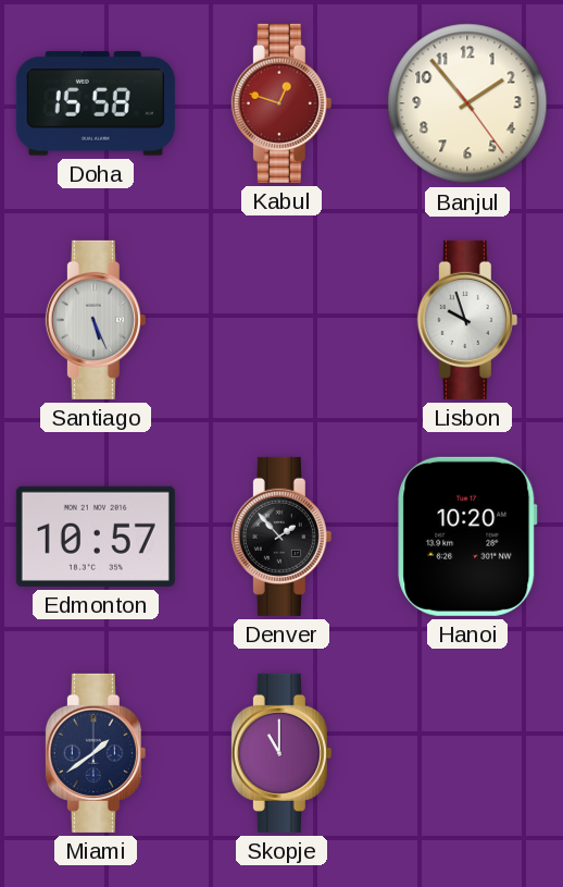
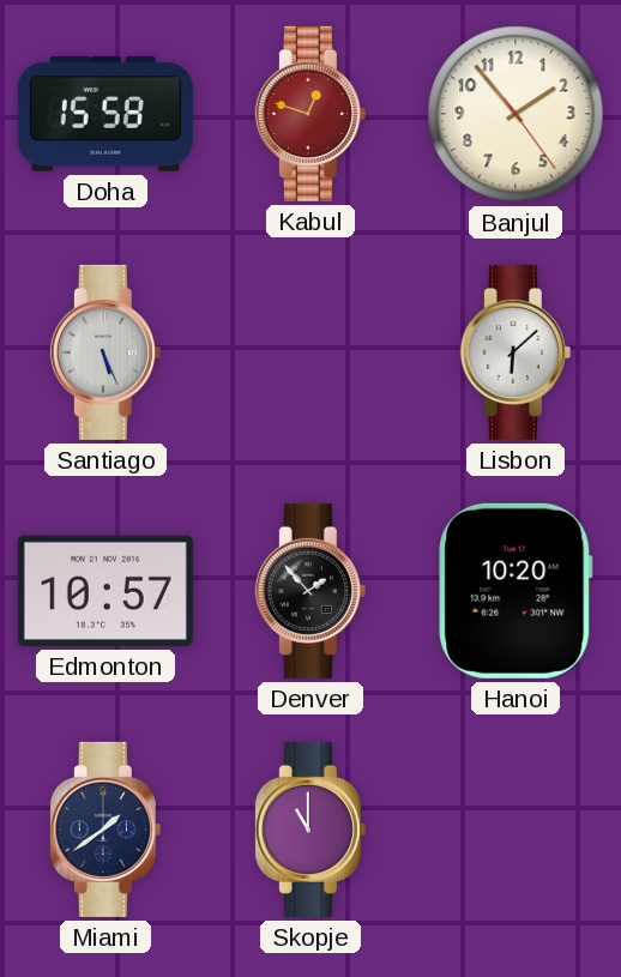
Lisbon: 9:57 -> 6:08 (516, 352)
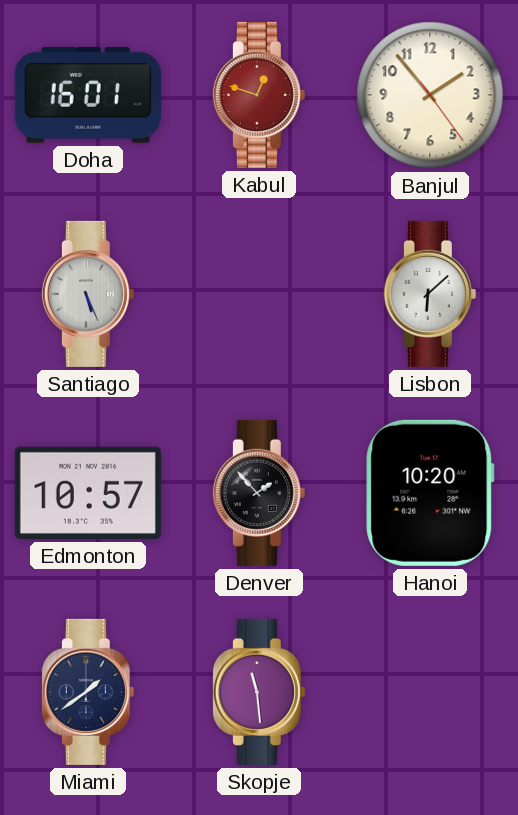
Doha: 15:58 -> 16:01 (88, 95)
Skopje: 11:00 -> 11:29 (259, 692)
